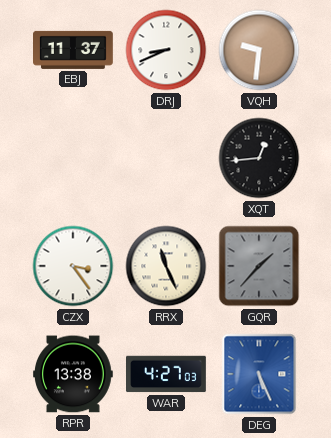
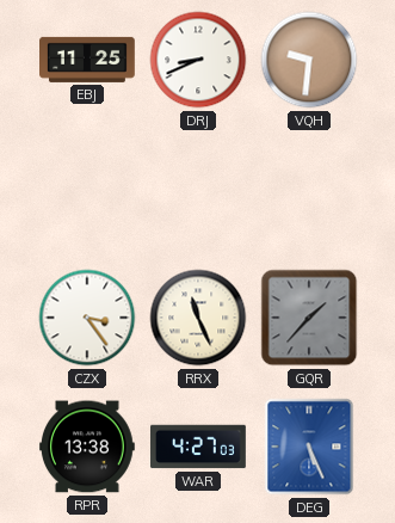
EBJ: 11:37 -> 11:25 (88, 60)
XQT: 12:44 -> none (259, 158)
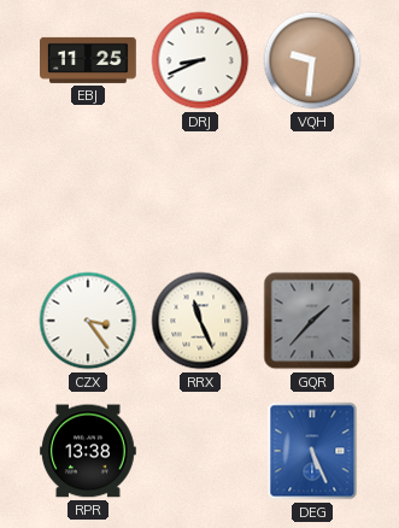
WAR: 4:27 -> none (199, 447)
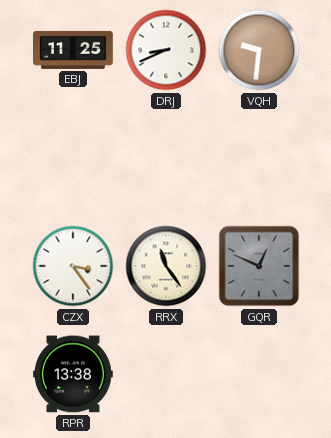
RRX: 11:26 -> 11:24 (166, 266)
GQR: 1:37 -> 12:49 (259, 266)
DEG: 5:26 -> none (312, 451)
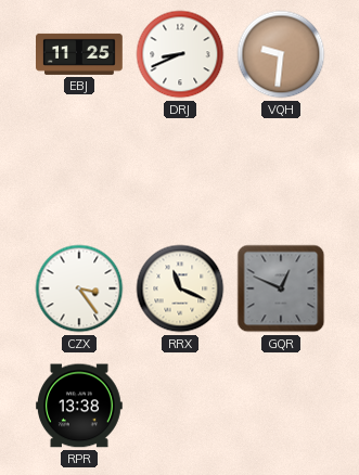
RRX: 11:24 -> 11:19 (180, 288)
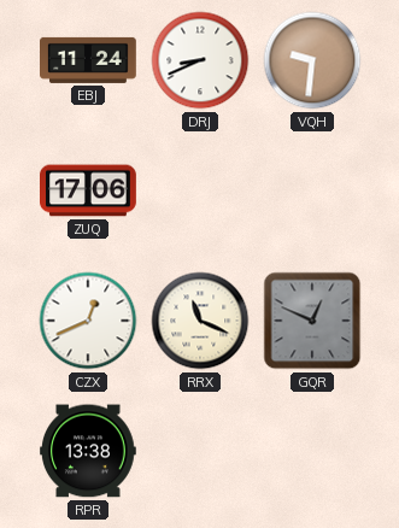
EBJ: 11:25 -> 11:24 (89, 60)
ZUQ: none -> 17:06 (89, 190)
CZX: 3:24 -> 12:41 (88, 321)
